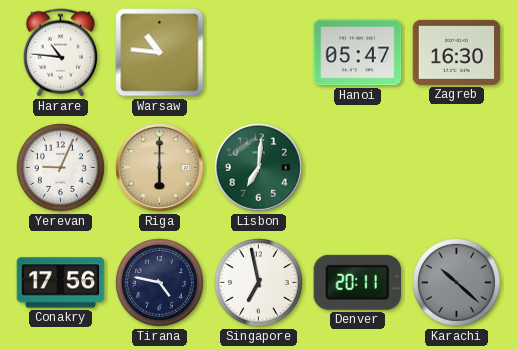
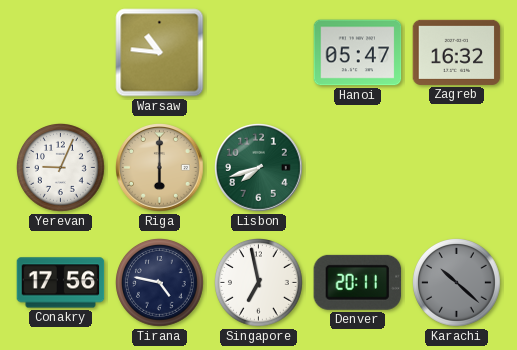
Harare: 10:46 -> none (60, 53)
Zagreb: 16:30 -> 16:32 (457, 52)
Lisbon: 7:01 -> 7:42 (259, 168)
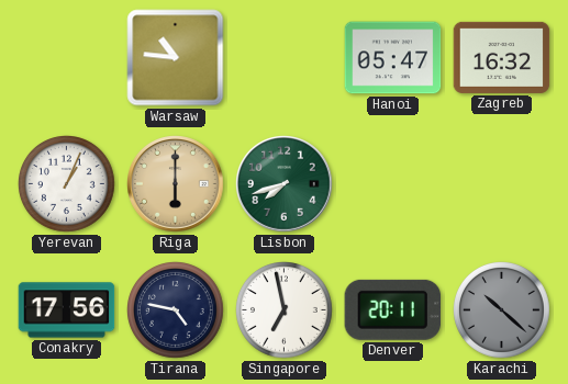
Yerevan: 9:04 -> 1:04 (67, 184)
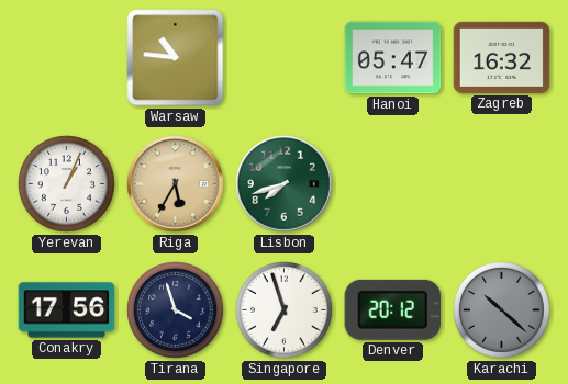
Riga: 6:00 -> 5:35 (176, 184)
Tirana: 4:47 -> 3:57 (176, 310)
Singapore: 6:58 -> 6:57 (285, 310)
Denver: 20:11 -> 20:12 (392, 309)
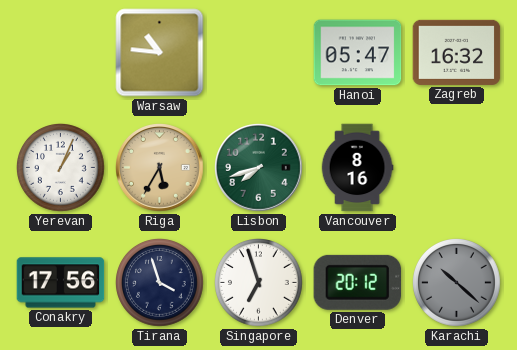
Vancouver: none -> 8:16 (357, 168)
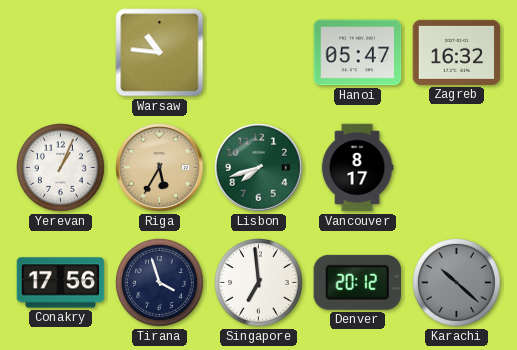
Vancouver: 8:16 -> 8:17 (357, 168)
Singapore: 6:57 -> 6:59 (259, 283)
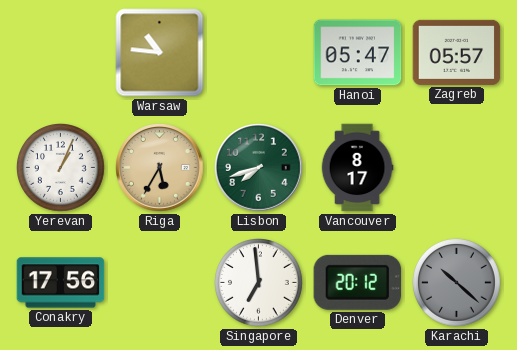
Zagreb: 16:32 -> 05:57 (457, 52)
Tirana: 3:57 -> none (160, 283)
